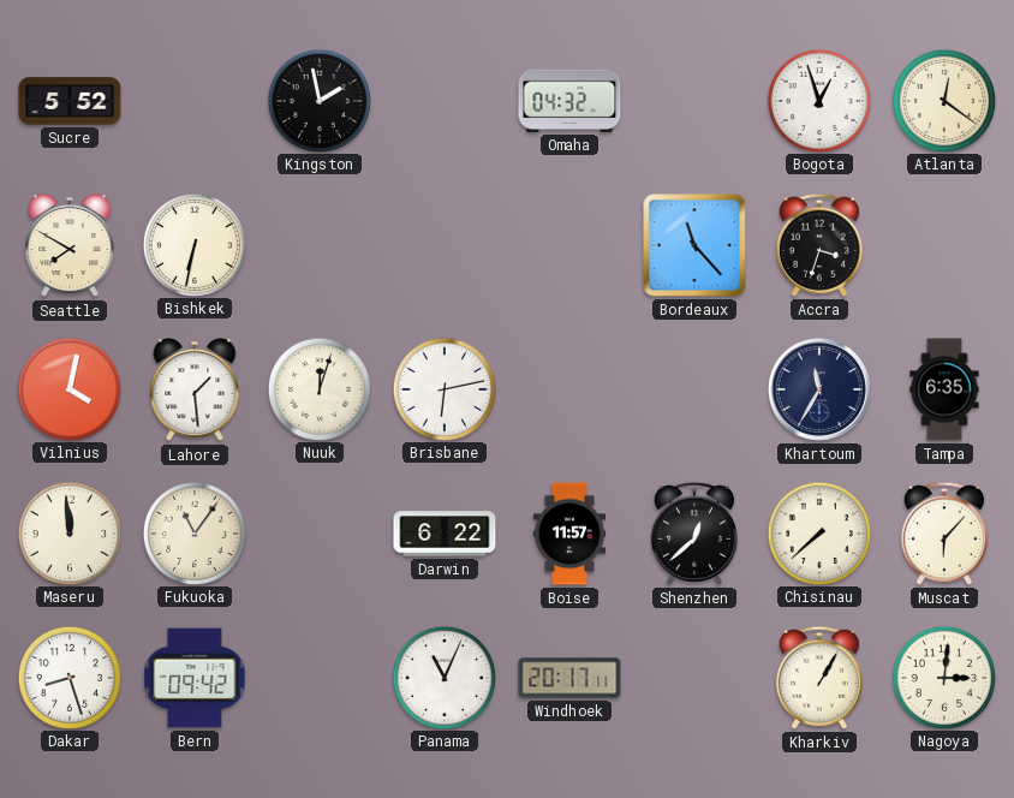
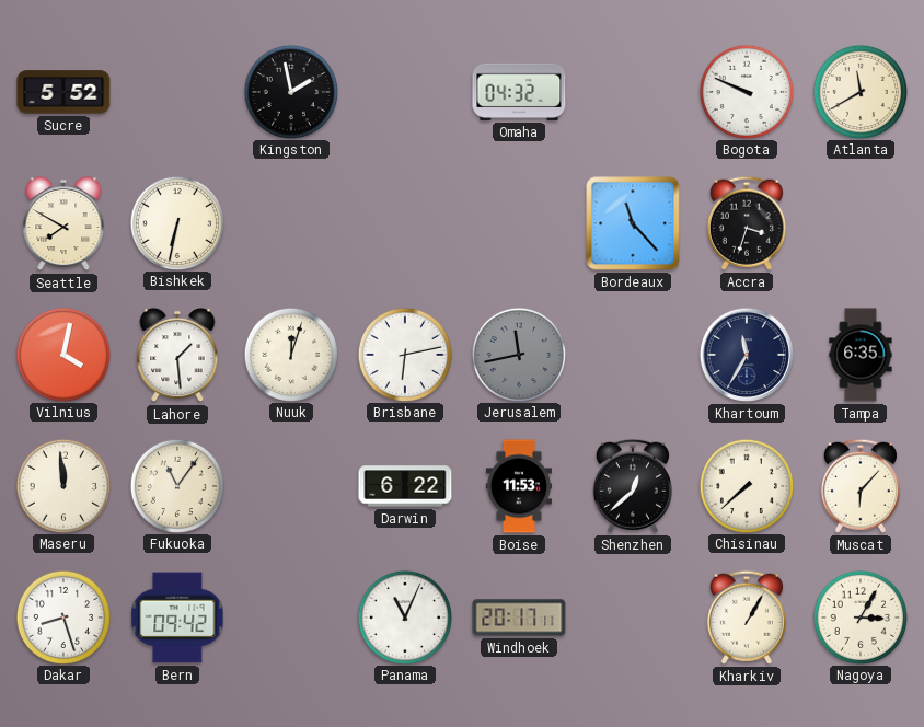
Bogota: 12:57 -> 9:49 (746, 91)
Atlanta: 12:21 -> 11:40 (859, 91)
Jerusalem: none -> 11:43 (518, 354)
Boise: 11:57 -> 11:53 (518, 486)
Nagoya: 3:01 -> 3:05 (859, 616)
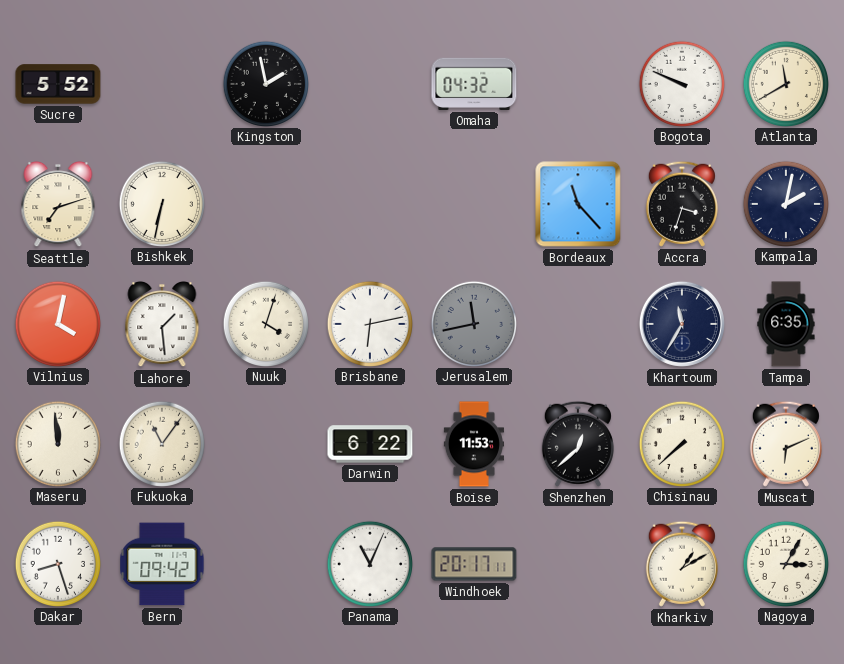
Seattle: 7:50 -> 7:12 (58, 204)
Kampala: none -> 2:02 (785, 203)
Nuuk: 12:03 -> 4:03 (265, 323)
Muscat: 6:07 -> 6:11 (786, 444)
Kharkiv: 1:05 -> 1:10 (682, 564)
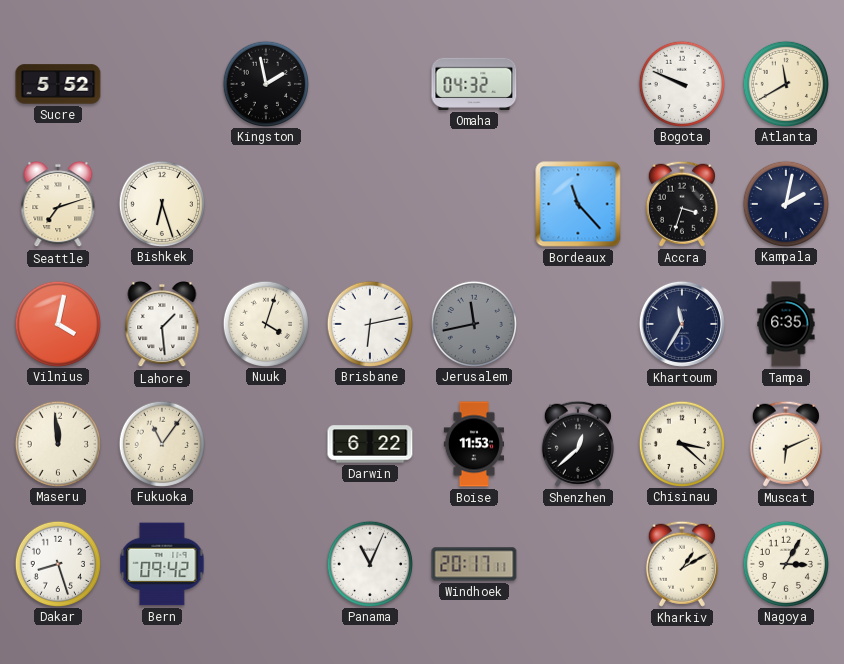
Bishkek: 6:32 -> 6:27 (161, 203)
Chisinau: 7:38 -> 3:22 (681, 443)
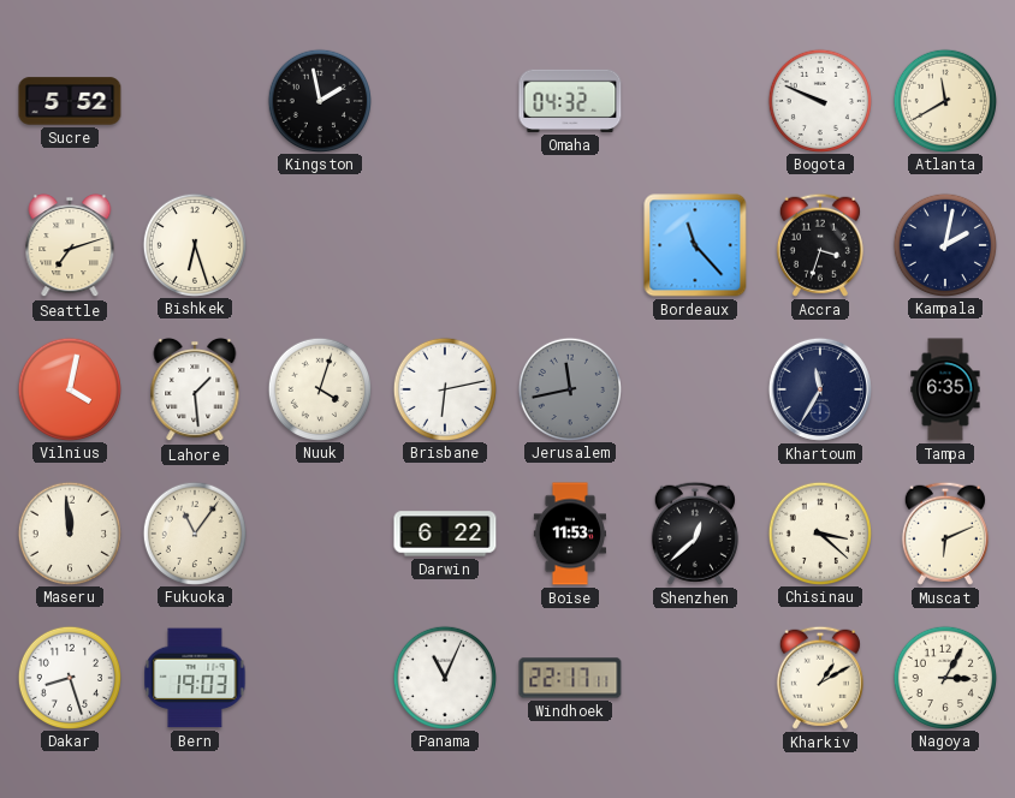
Bern: 09:42 -> 19:03 (195, 678)
Windhoek: 20:17 -> 22:17 (570, 678)
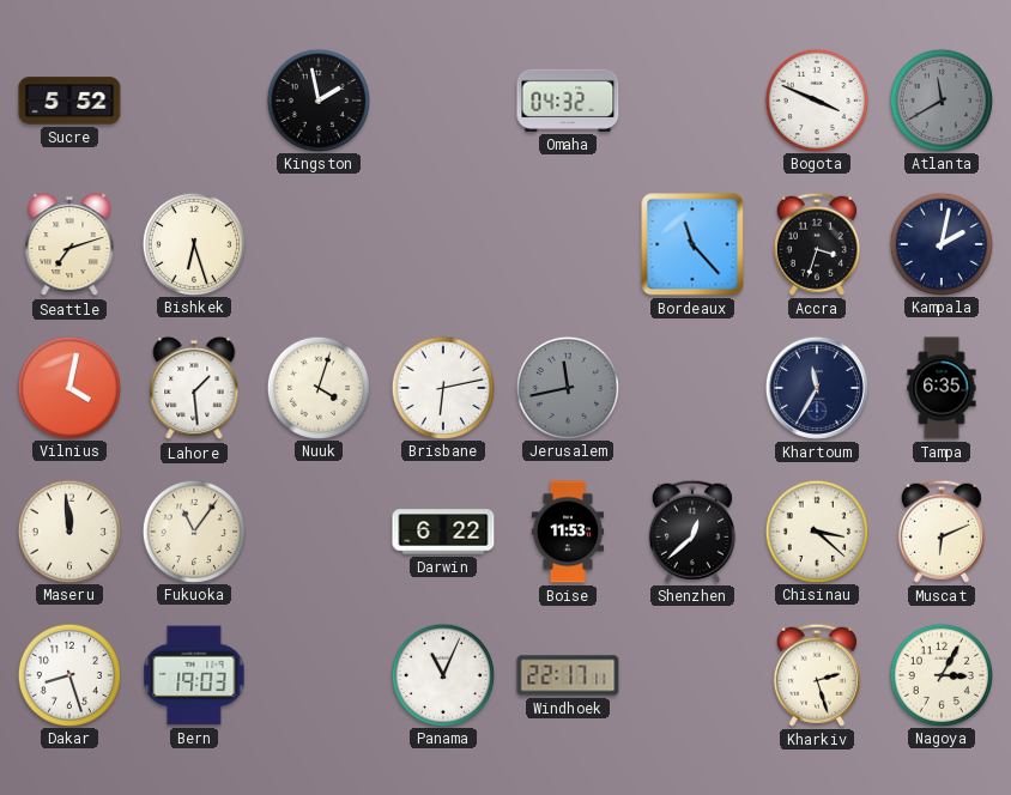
Bogota: 9:49 -> 3:49 (816, 99)
Atlanta dial: cream -> grey (940, 99)
Kharkiv: 1:10 -> 2:27 (817, 675)
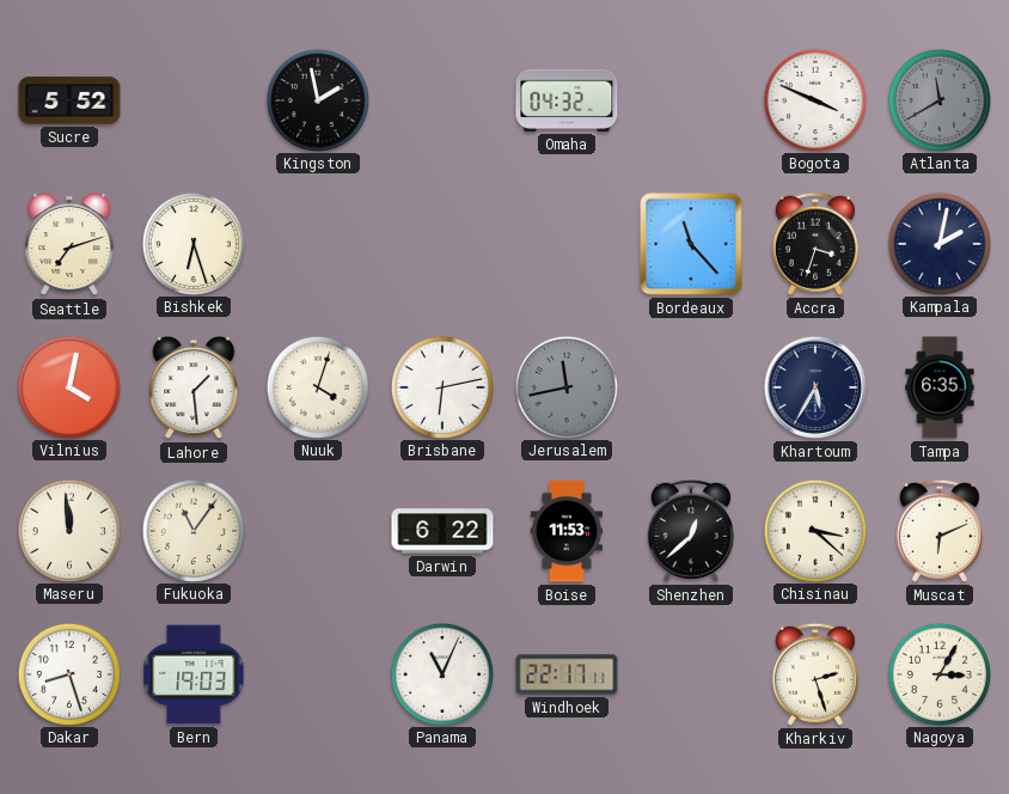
Khartoum: 11:35 -> 5:35 (815, 387)
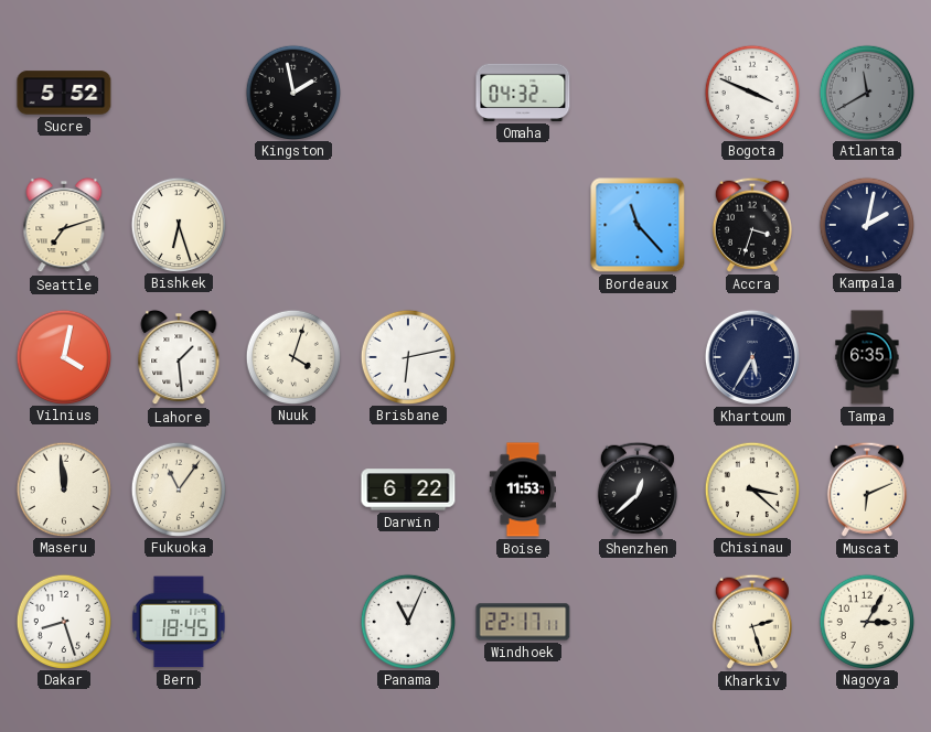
Jerusalem: 11:43 -> none (565, 386)
Bern: 19:03 -> 18:45 (179, 622)
